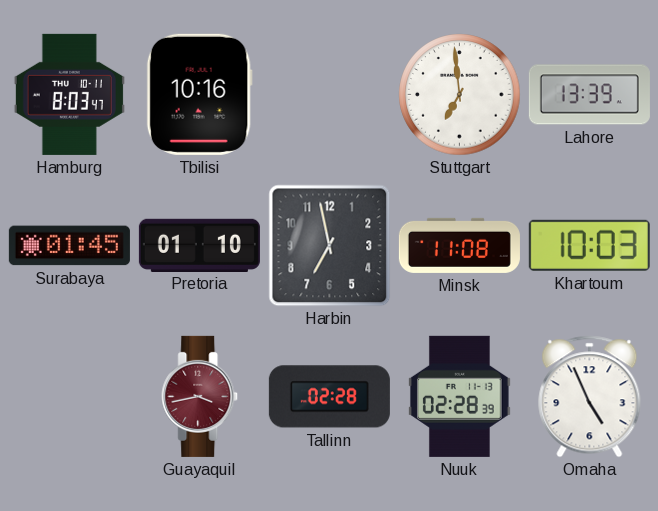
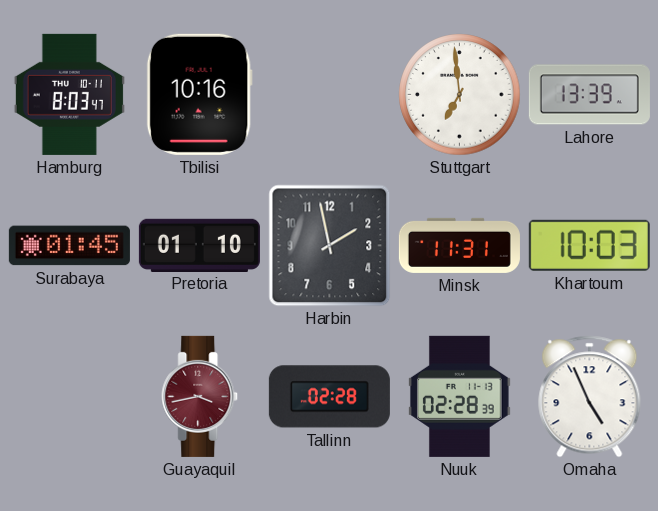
Harbin: 6:58 -> 1:58 (330, 246)
Minsk: 11:08 -> 11:31 (459, 245)
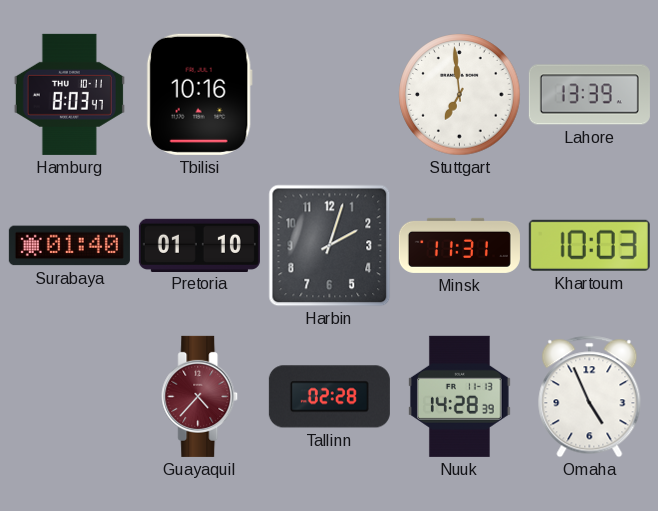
Surabaya: 01:45 -> 01:40 (69, 246)
Harbin: 1:58 -> 2:03 (330, 246)
Guayaquil: 3:43 -> 4:37 (200, 396)
Nuuk: 02:28 -> 14:28 (459, 396)
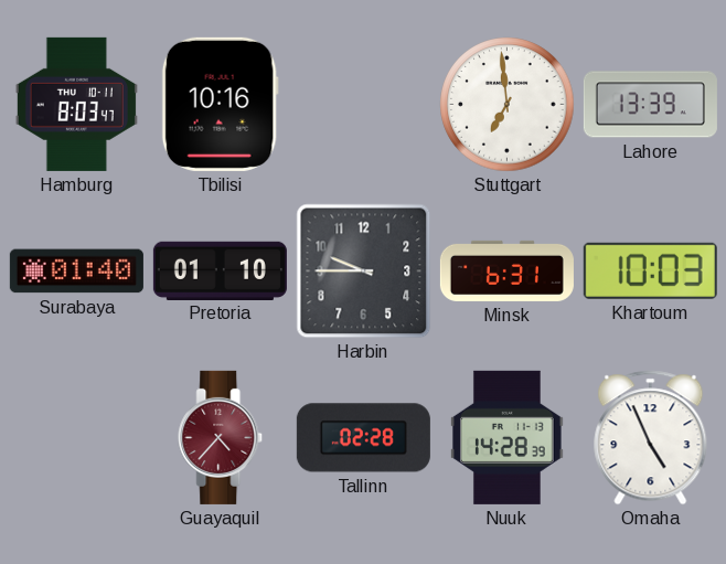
Harbin: 2:03 -> 9:45 (364, 272)
Minsk: 11:31 -> 6:31 (506, 270)
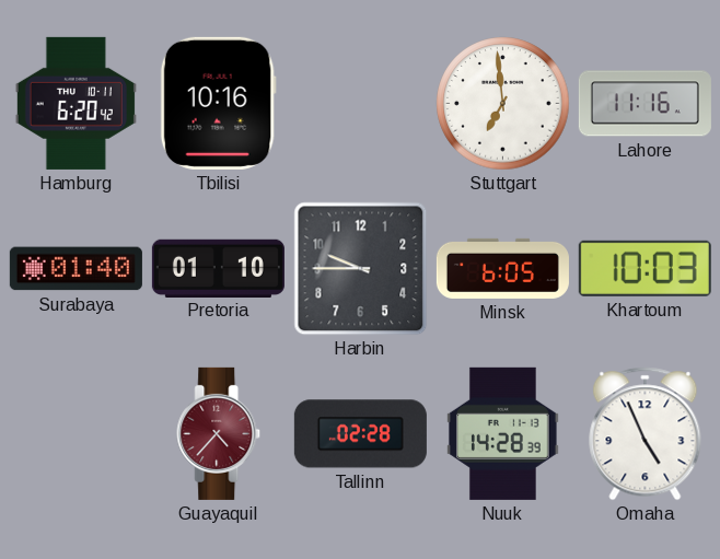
Hamburg: 8:03 -> 6:20 (76, 103)
Lahore: 13:39 -> 11:16 (644, 104)
Minsk: 6:31 -> 6:05 (502, 268)
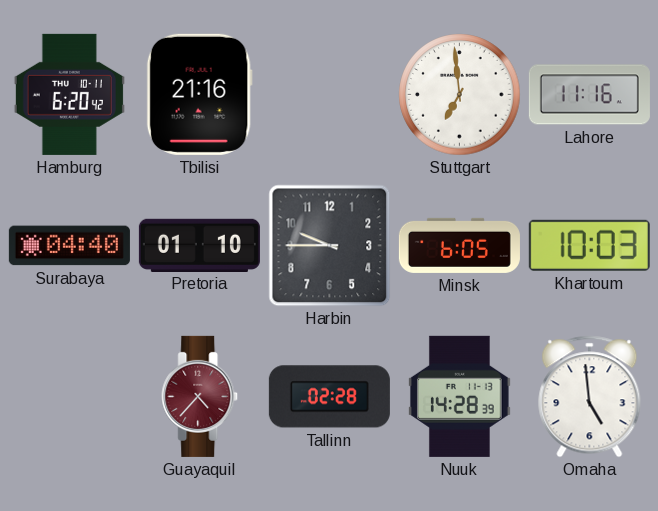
Tbilisi: 10:16 -> 21:16 (199, 94)
Surabaya: 01:40 -> 04:40 (69, 246)
Omaha: 4:56 -> 4:59 (590, 397)
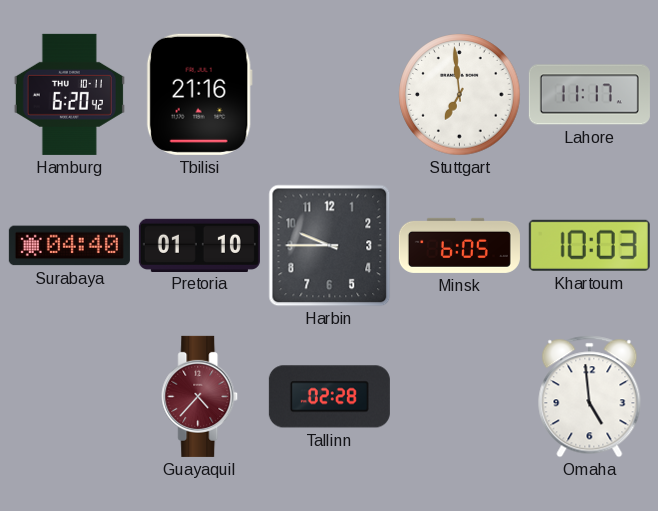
Lahore: 11:16 -> 11:17 (589, 95)
Nuuk: 14:28 -> none (459, 396)
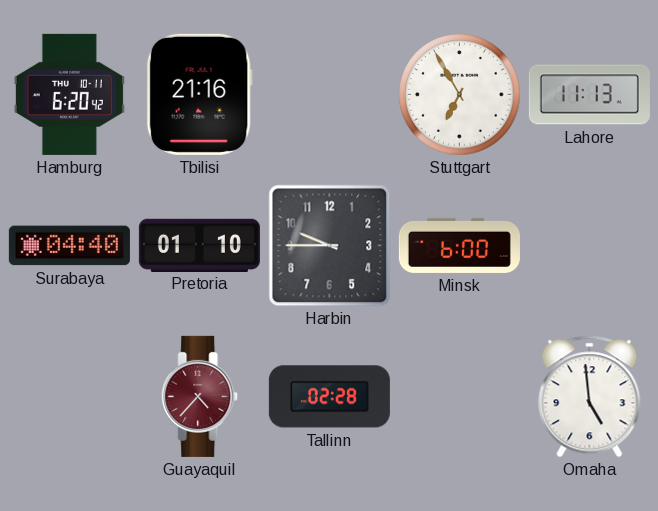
Stuttgart: 6:59 -> 6:55 (460, 95)
Lahore: 11:17 -> 11:13 (589, 95)
Minsk: 6:05 -> 6:00 (459, 245)
Khartoum: 10:03 -> none (589, 245)
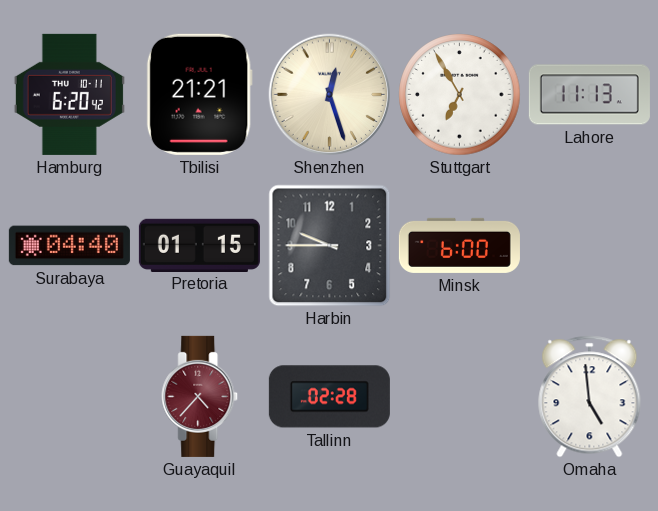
Tbilisi: 21:16 -> 21:21 (199, 94)
Shenzhen: none -> 12:27 (330, 95)
Pretoria: 01:10 -> 01:15 (199, 245)
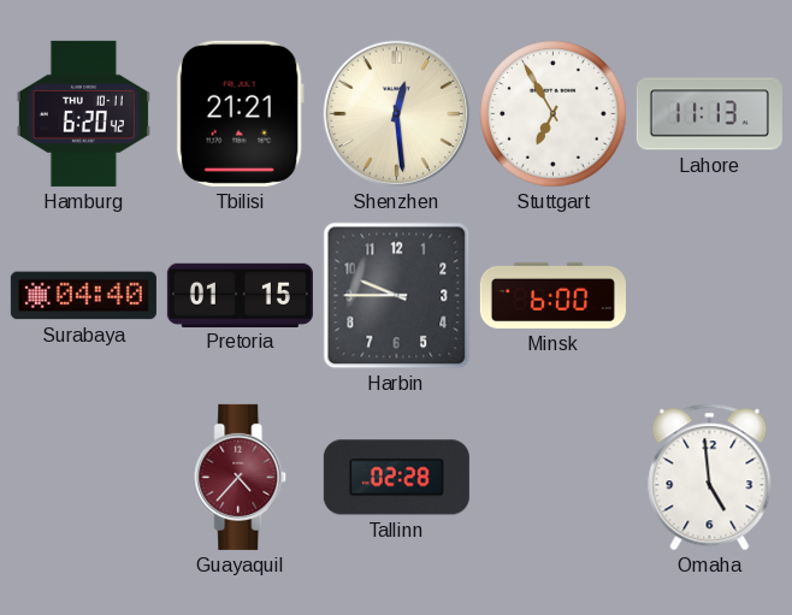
Shenzhen: 12:27 -> 12:29 (397, 114)
